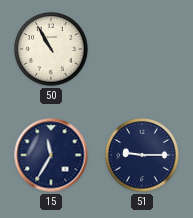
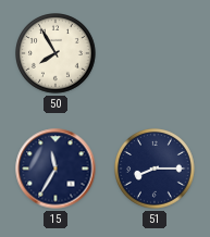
50: 10:55 -> 7:55 (57, 54)
51: 9:15 -> 8:15 (156, 170)
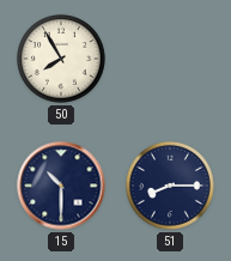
15: 11:35 -> 10:30 (61, 186)
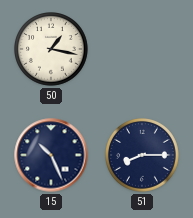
50: 7:55 -> 1:17 (52, 50)
15: 10:30 -> 10:26 (51, 155)
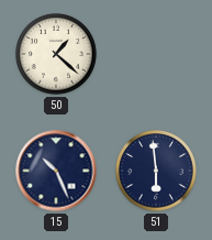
50: 1:17 -> 1:22 (57, 55)
51: 8:15 -> 5:59 (157, 172)
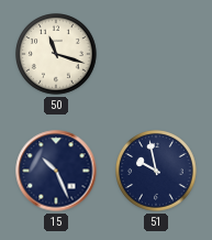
50: 1:22 -> 11:18 (57, 55)
51: 5:59 -> 9:58 (157, 172)
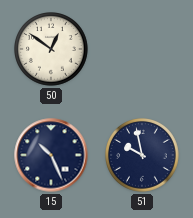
50: 11:18 -> 12:51 (52, 50)
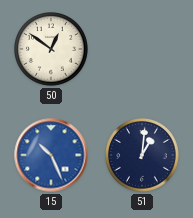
15 dial: navy -> blue (51, 155)
51: 9:58 -> 1:01 (143, 156)
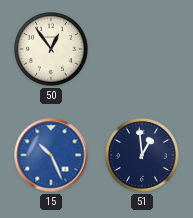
50: 12:51 -> 12:54 (52, 50)
51: 1:01 -> 12:59 (143, 156)
